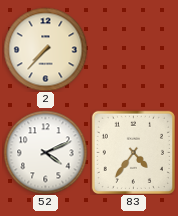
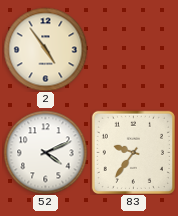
2: 7:37 -> 4:54 (45, 49)
83: 4:36 -> 9:36 (133, 152)
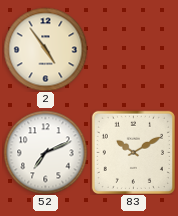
52: 4:11 -> 7:11 (45, 152)
83: 9:36 -> 10:10 (133, 152)
